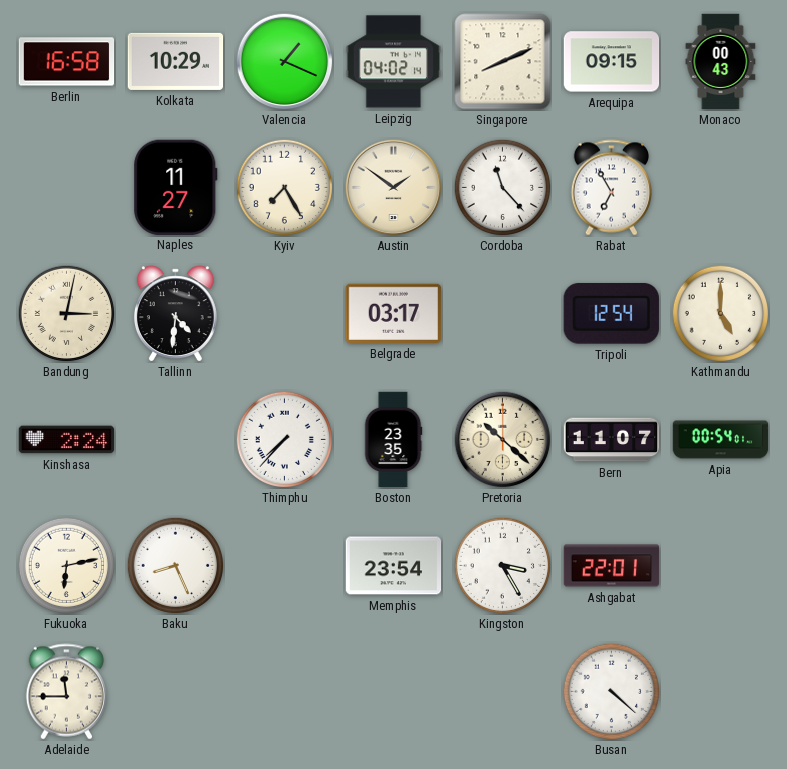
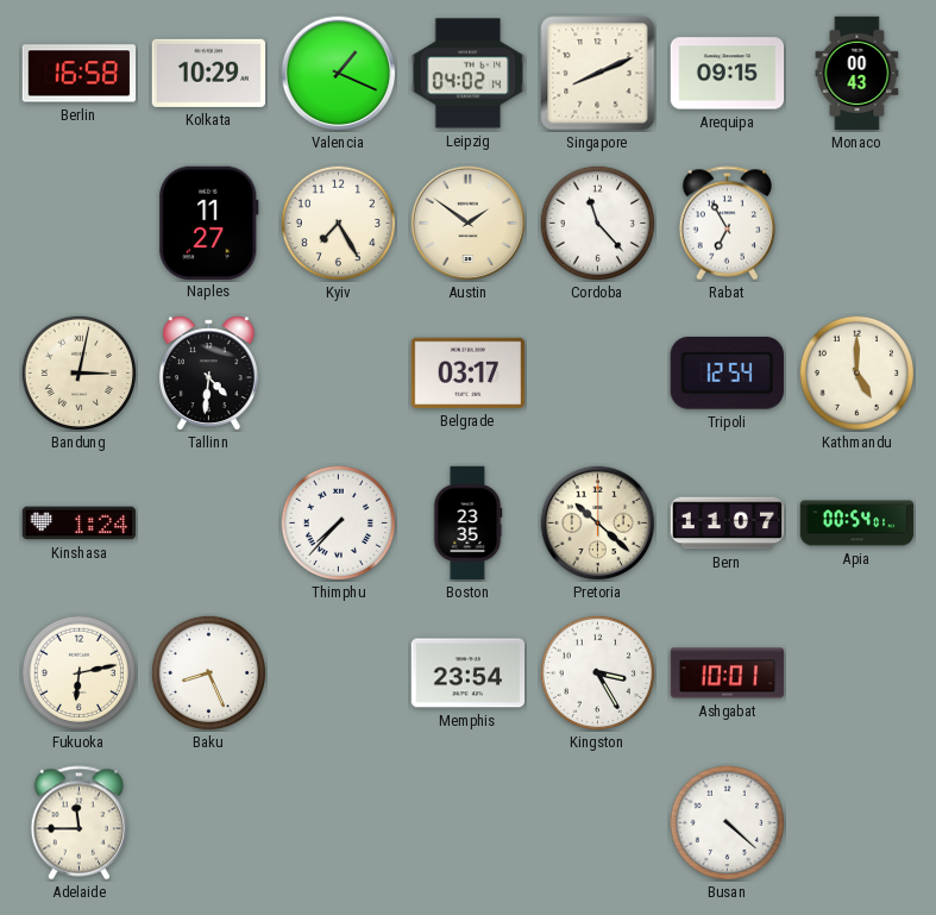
Kinshasa: 2:24 -> 1:24 (80, 524)
Ashgabat: 22:01 -> 10:01 (728, 673)
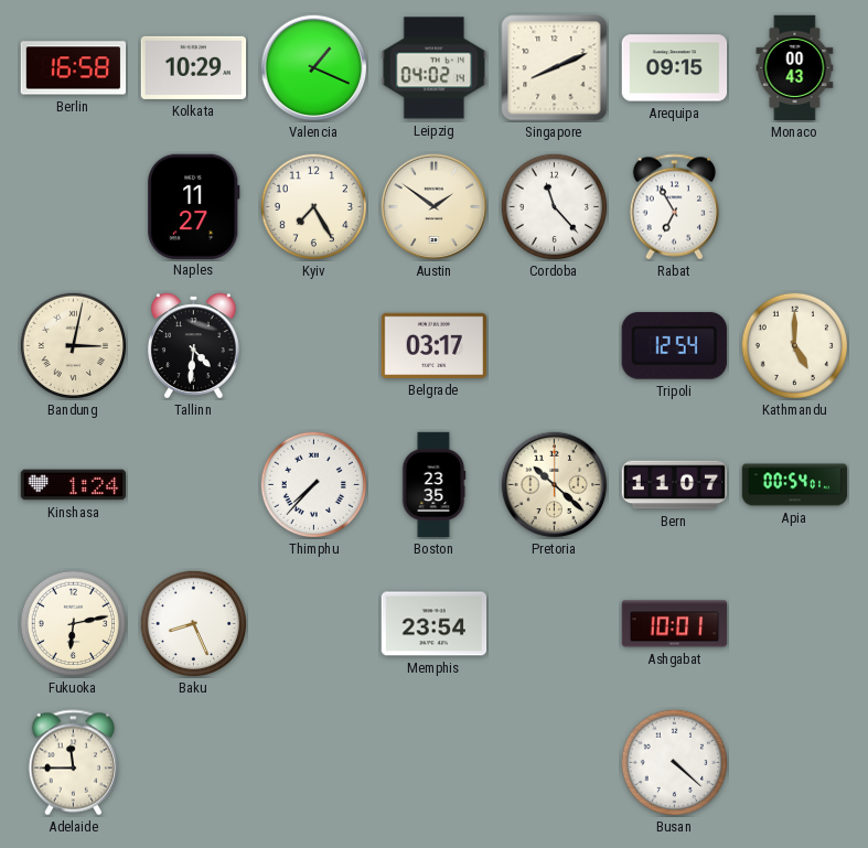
Kingston: 3:25 -> none (597, 672)
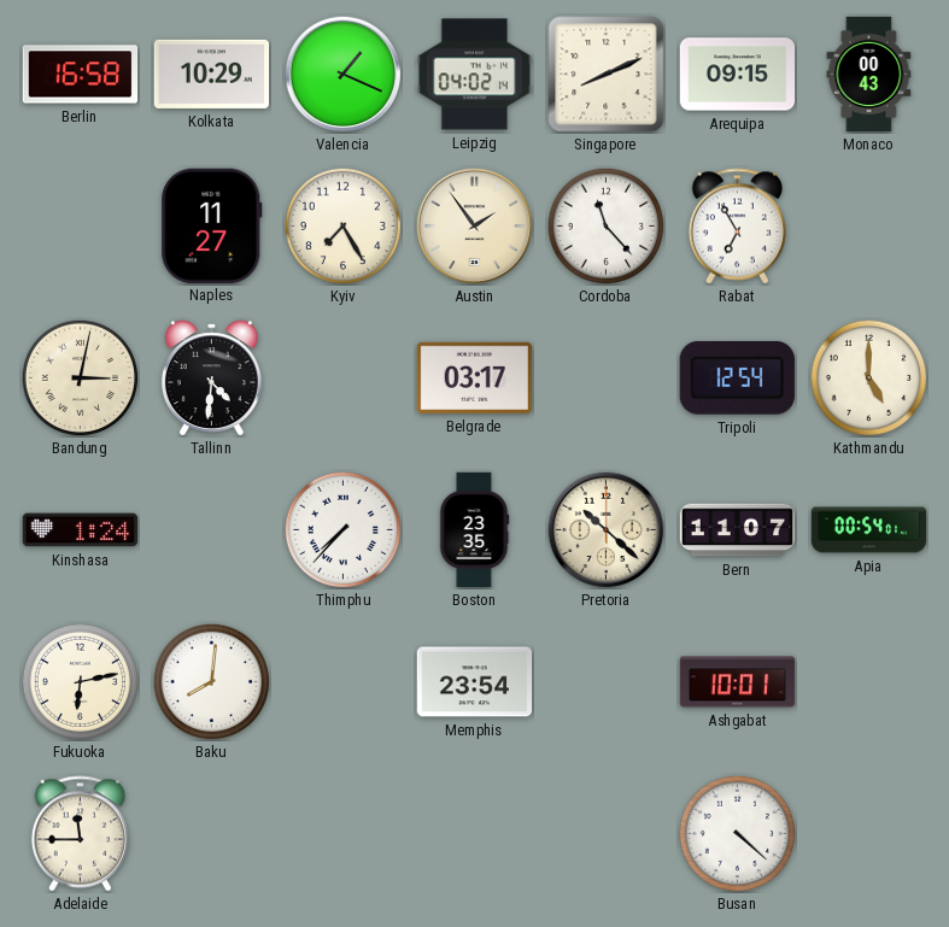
Austin: 1:51 -> 1:54 (475, 227)
Baku: 8:26 -> 8:01 (211, 681)
